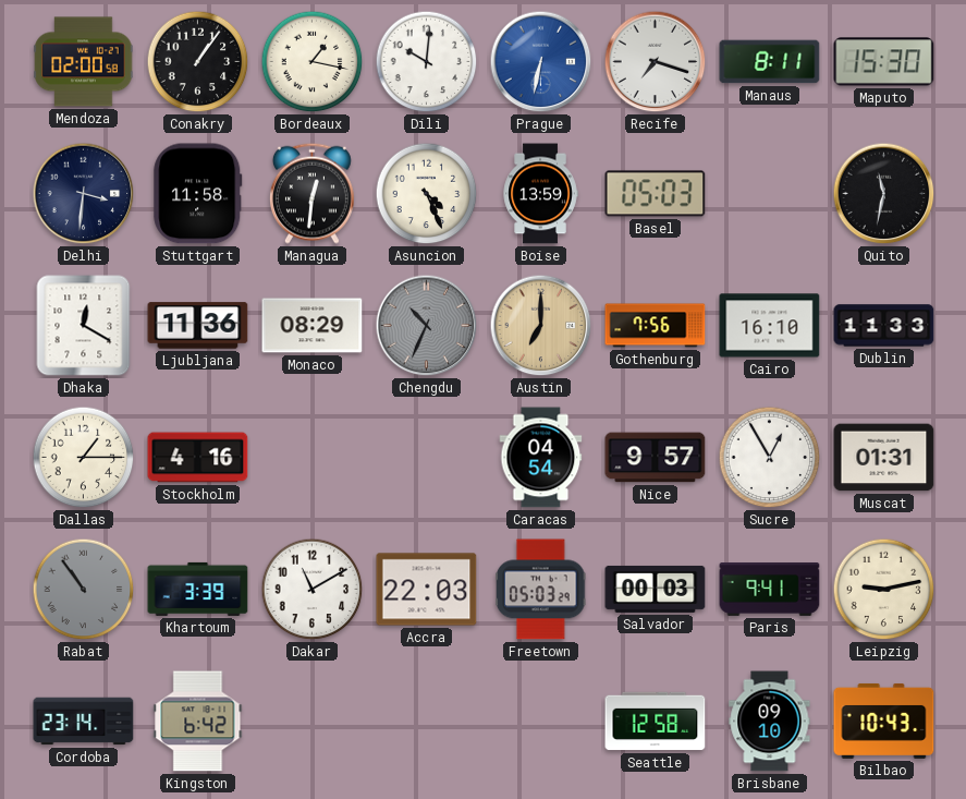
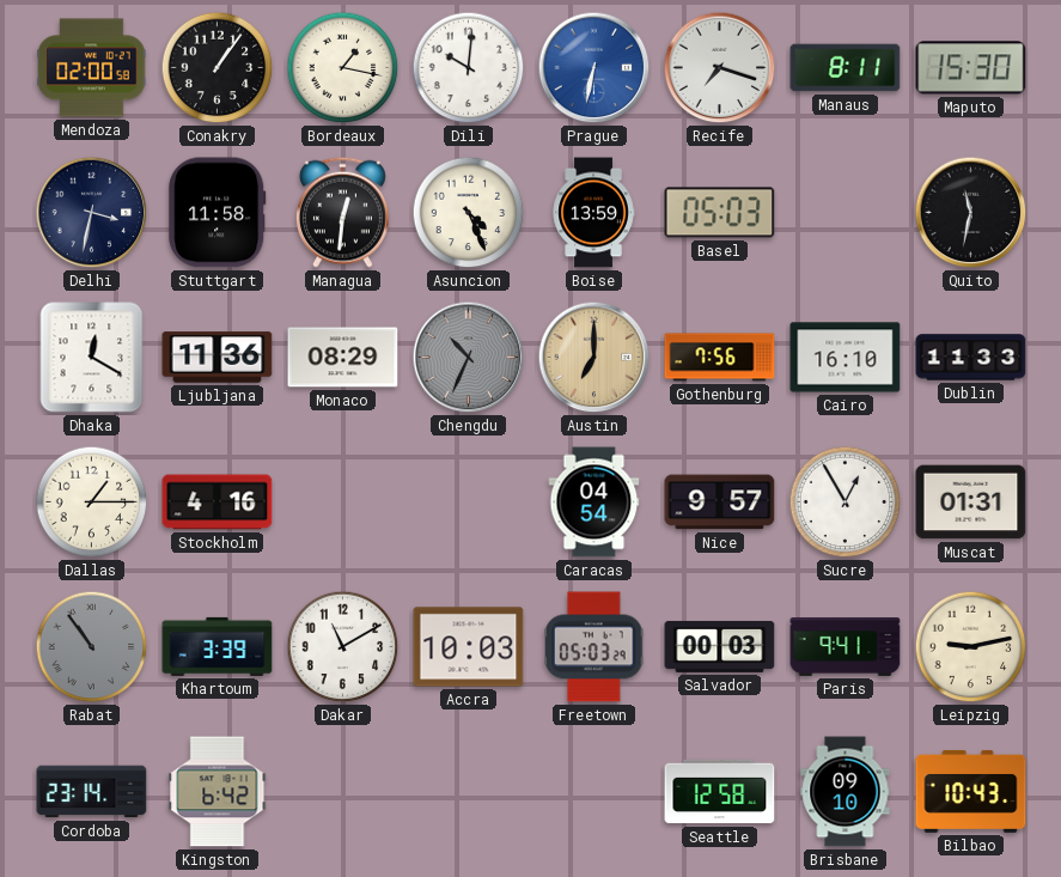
Delhi: 3:31 -> 3:32 (92, 213)
Accra: 22:03 -> 10:03 (469, 647)
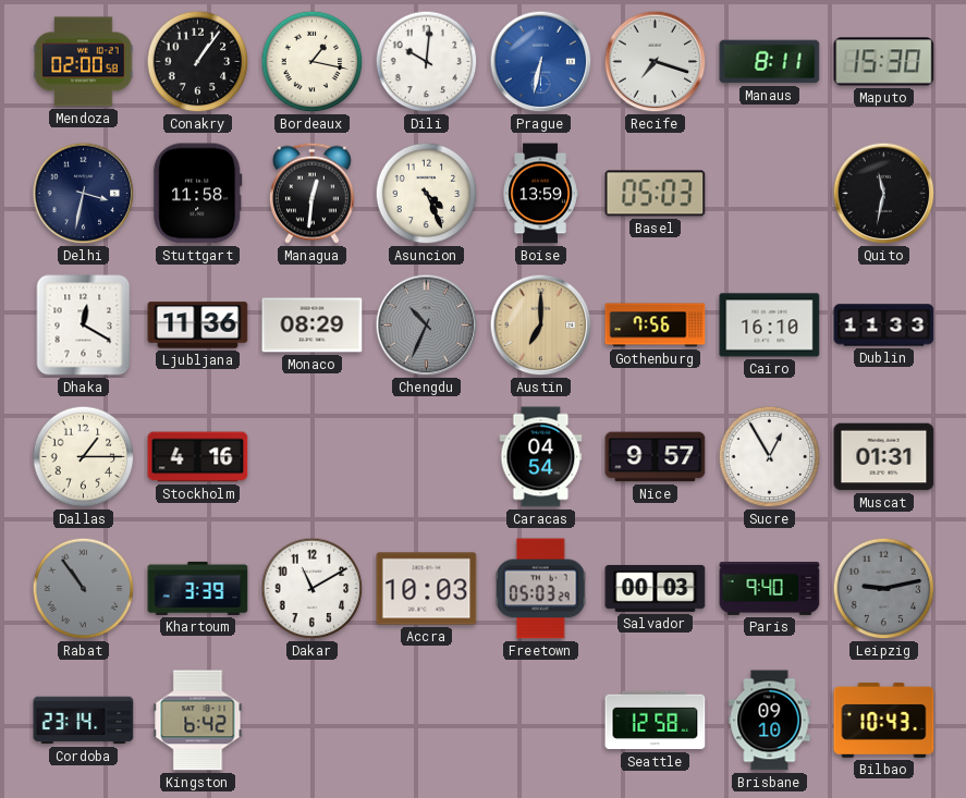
Paris: 9:41 -> 9:40 (770, 589)
Leipzig dial: cream -> grey (884, 589)
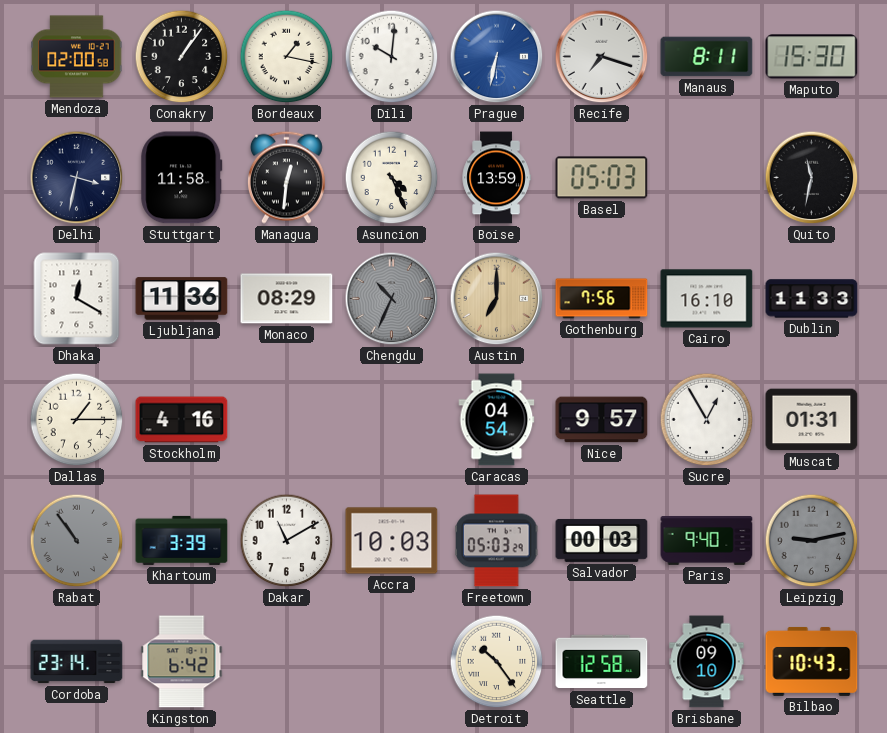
Detroit: none -> 10:24 (497, 662)
